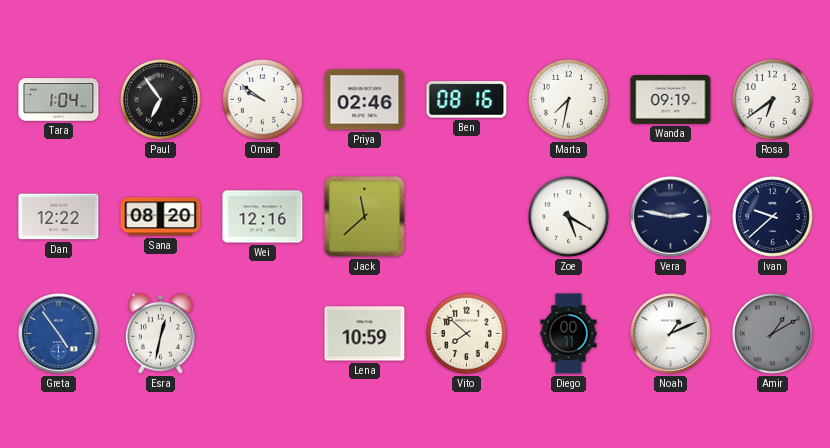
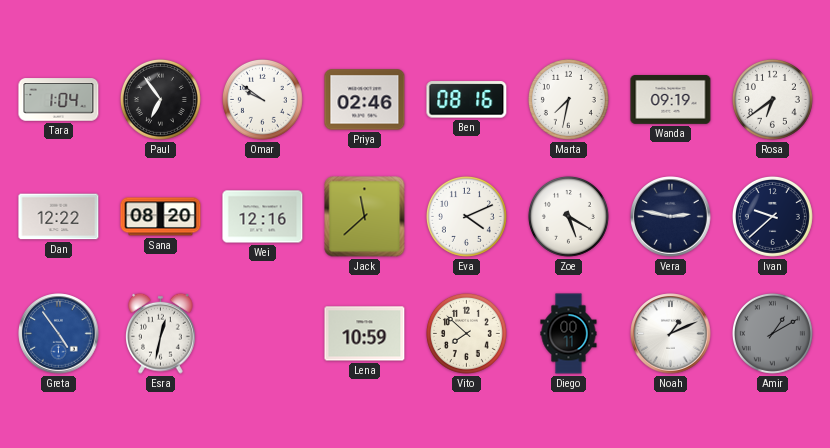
Eva: none -> 4:11 (466, 216)
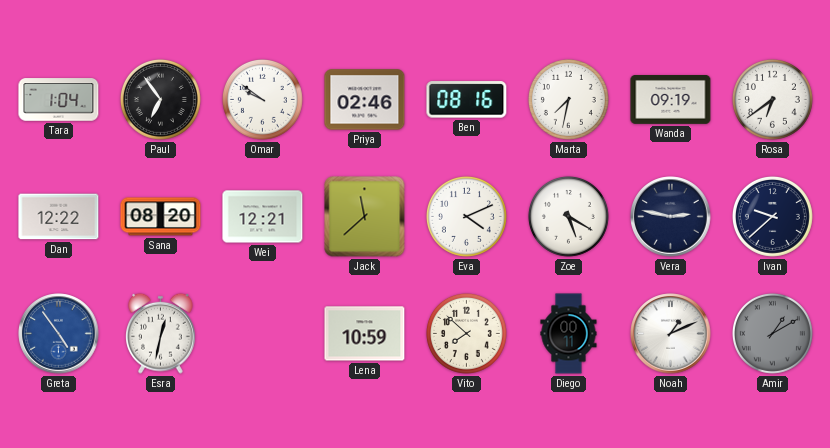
Wei: 12:16 -> 12:21 (263, 217)
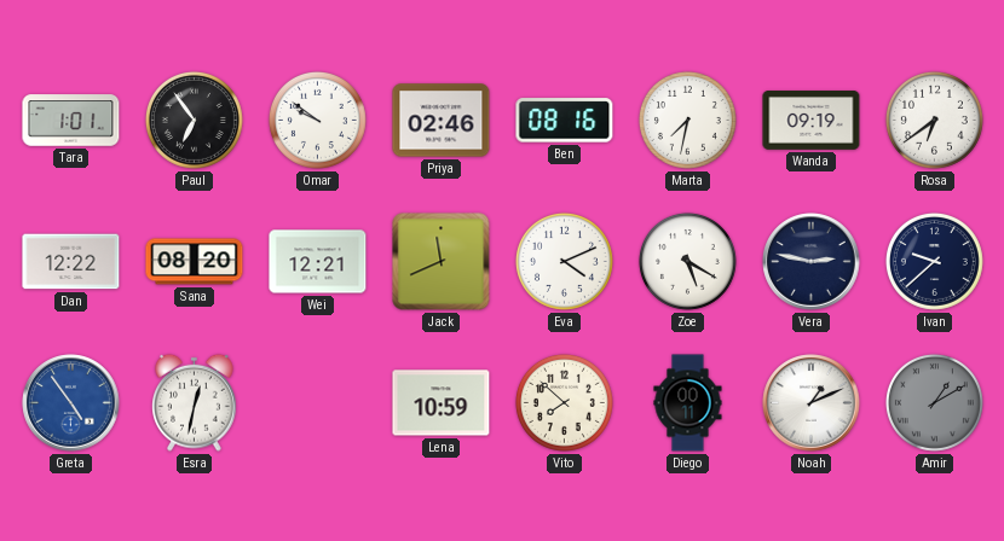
Tara: 1:04 -> 1:01 (71, 121)
Jack: 11:38 -> 11:41 (442, 262)
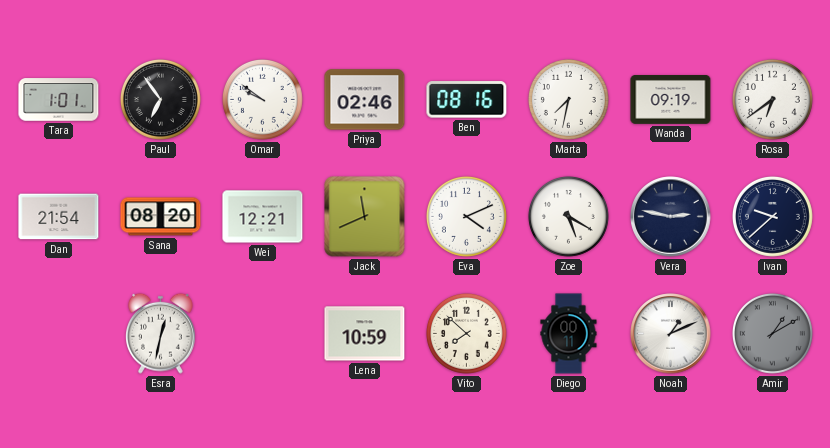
Dan: 12:22 -> 21:54 (59, 217)
Greta: 4:54 -> none (71, 403)
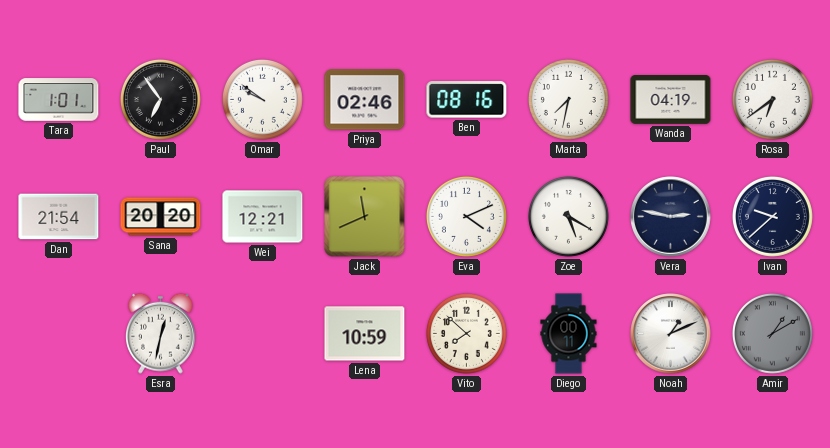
Wanda: 09:19 -> 04:19 (671, 100)
Sana: 08:20 -> 20:20 (161, 217)
